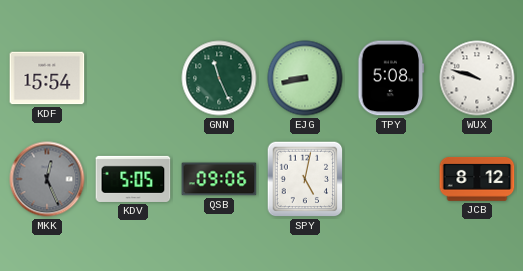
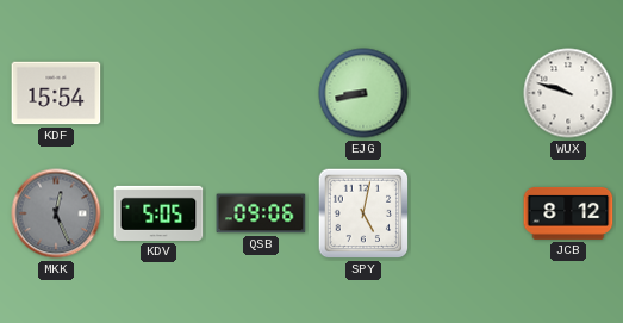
GNN: 11:26 -> none (219, 78)
TPY: 5:08 -> none (391, 78)
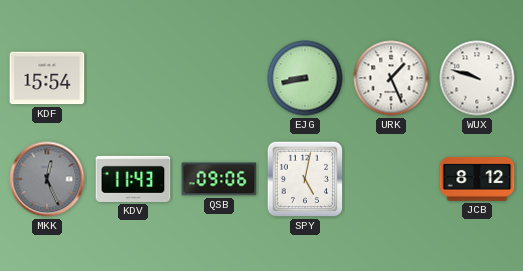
URK: none -> 1:26 (391, 78)
KDV: 5:05 -> 11:43 (133, 179)
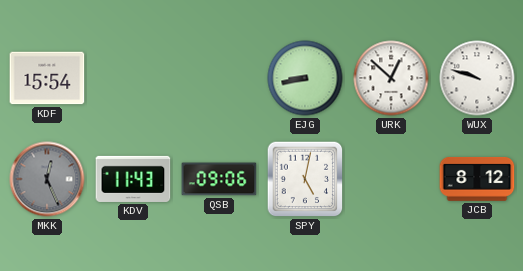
URK: 1:26 -> 12:52 (391, 78)
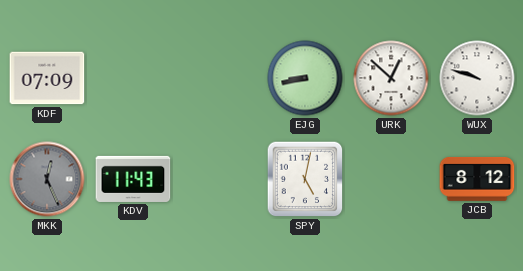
KDF: 15:54 -> 07:09 (47, 78)
QSB: 09:06 -> none (219, 179)
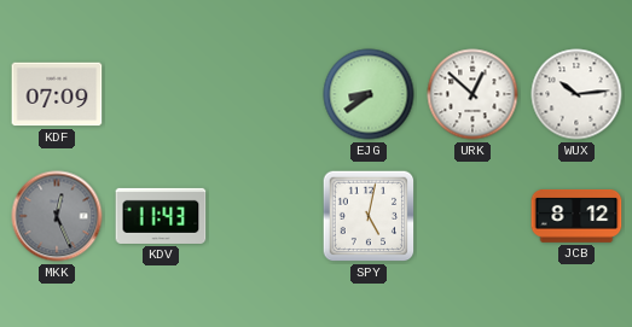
EJG: 8:43 -> 8:39 (369, 94)
WUX: 9:48 -> 10:14 (576, 94)
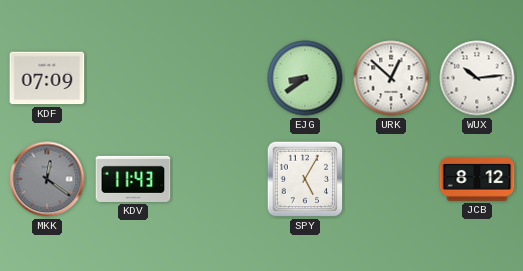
MKK: 12:26 -> 12:21 (47, 179)
SPY: 5:02 -> 5:05 (305, 179)
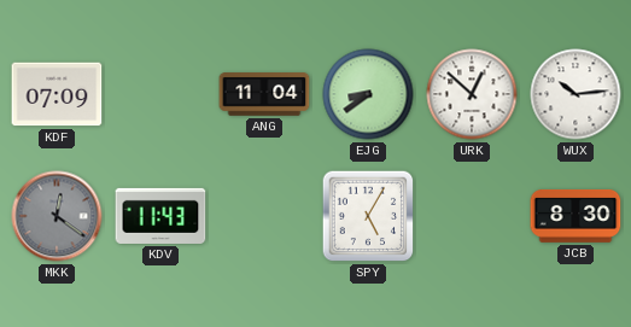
ANG: none -> 11:04 (264, 94)
JCB: 8:12 -> 8:30 (576, 216)
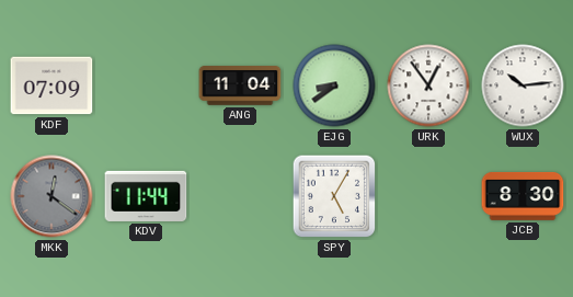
URK: 12:52 -> 12:54 (428, 85)
KDV: 11:43 -> 11:44 (146, 196)
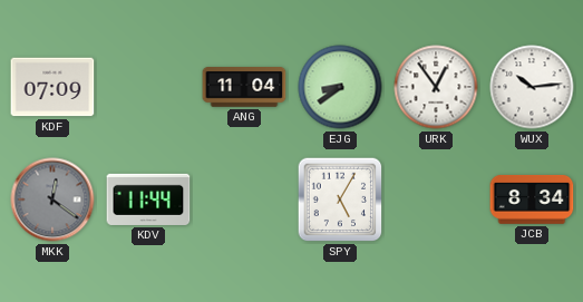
JCB: 8:30 -> 8:34 (532, 199)
